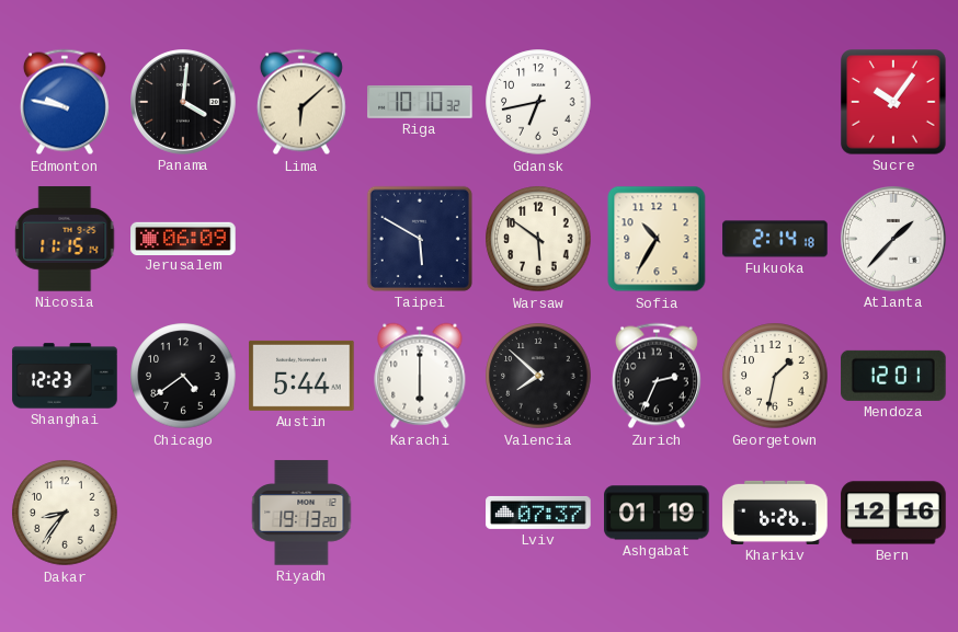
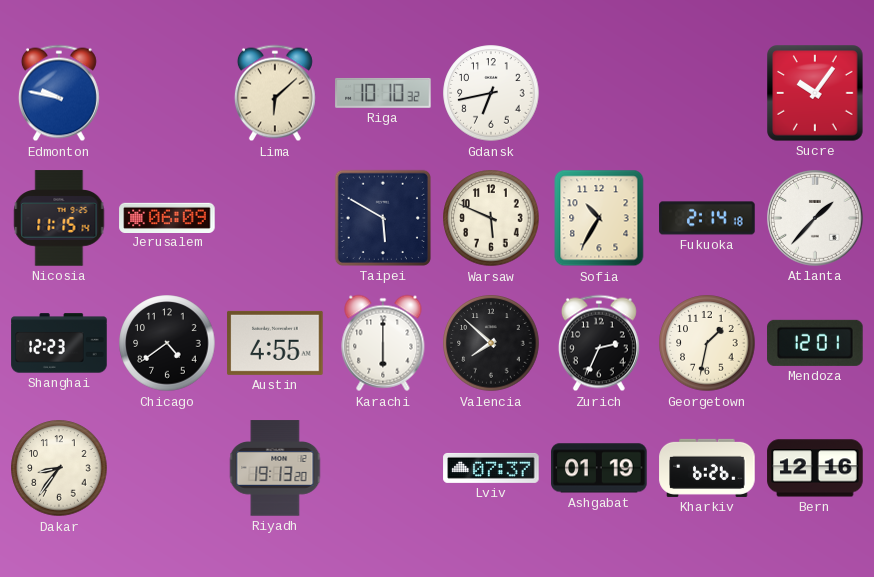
Panama: 4:01 -> none (184, 103)
Warsaw: 5:51 -> 5:49 (491, 218)
Austin: 5:44 -> 4:55 (275, 343)
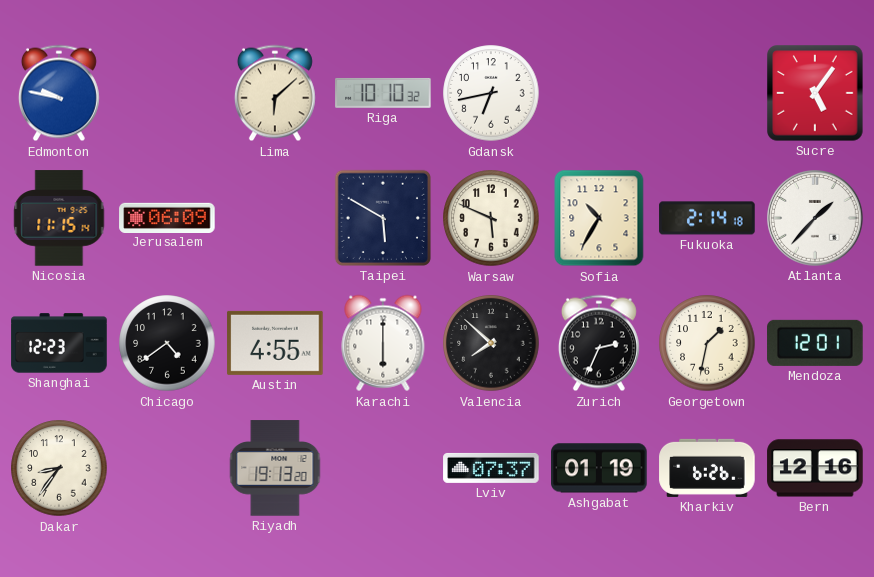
Sucre: 10:06 -> 5:06 (815, 93)
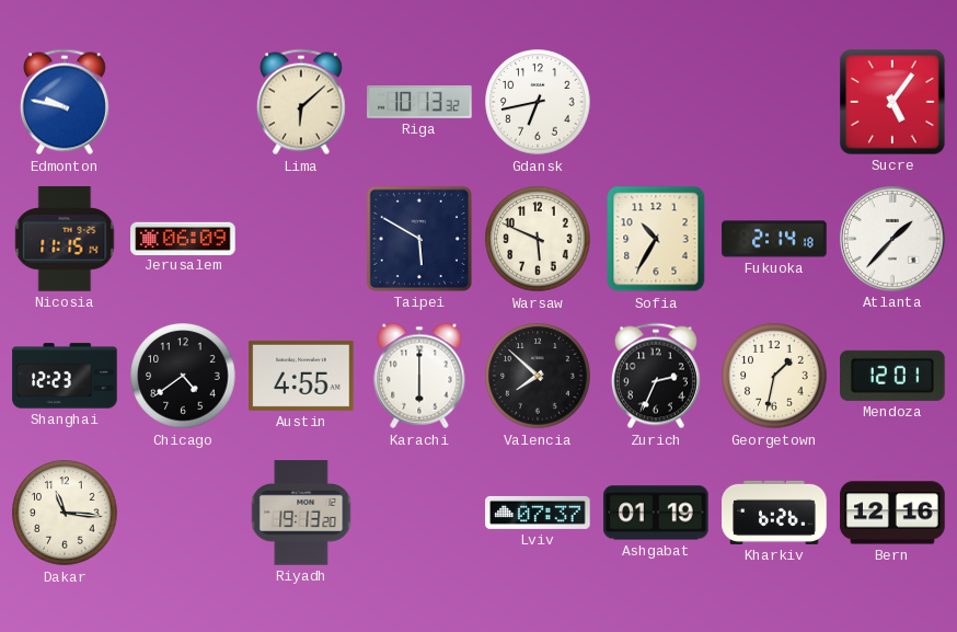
Riga: 10:10 -> 10:13 (419, 102)
Dakar: 8:36 -> 11:16 (65, 513)
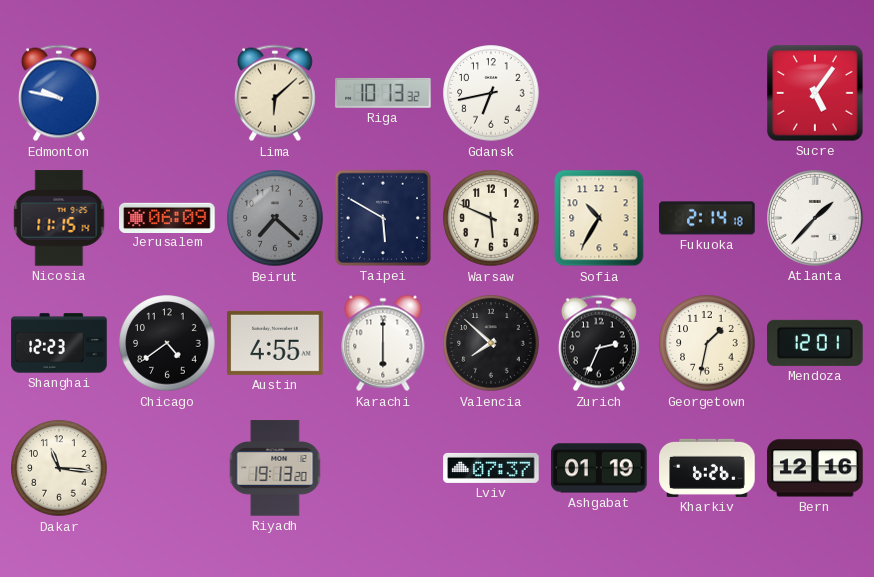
Beirut: none -> 7:22 (275, 218)
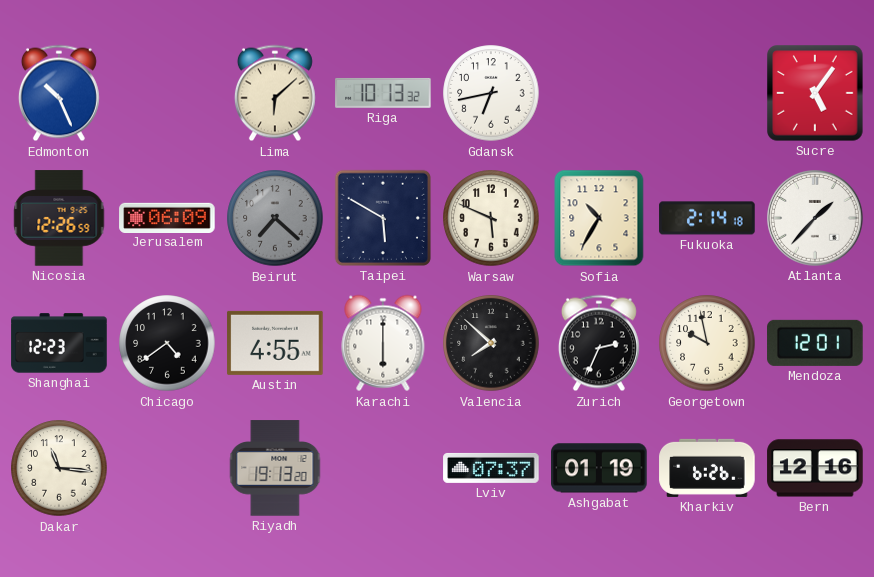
Edmonton: 9:47 -> 10:26 (59, 93)
Nicosia: 11:15 -> 12:26 (59, 218)
Georgetown: 1:32 -> 9:58 (707, 343)
